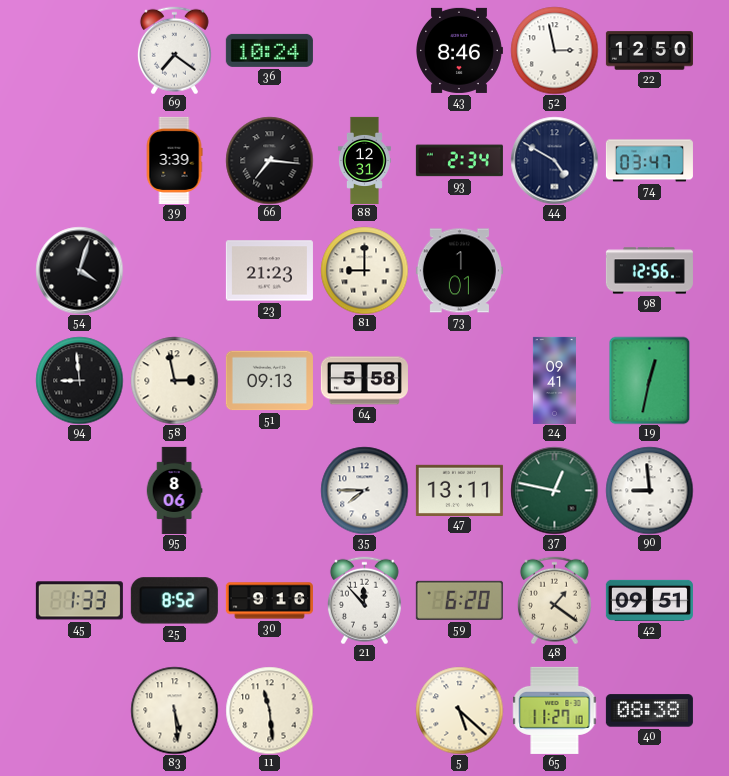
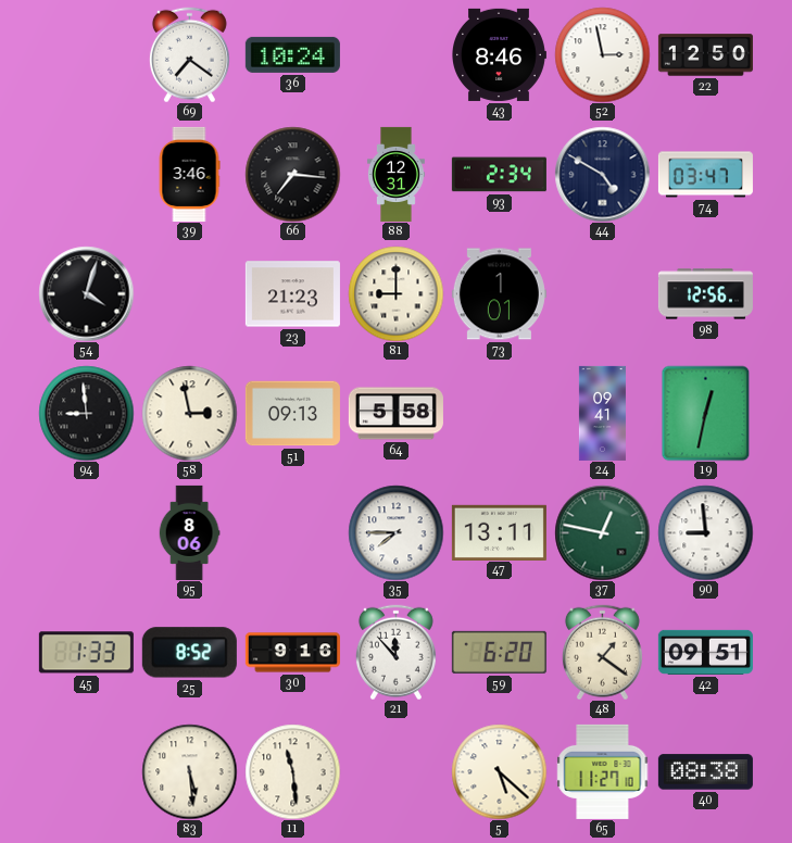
39: 3:39 -> 3:46 (189, 174)
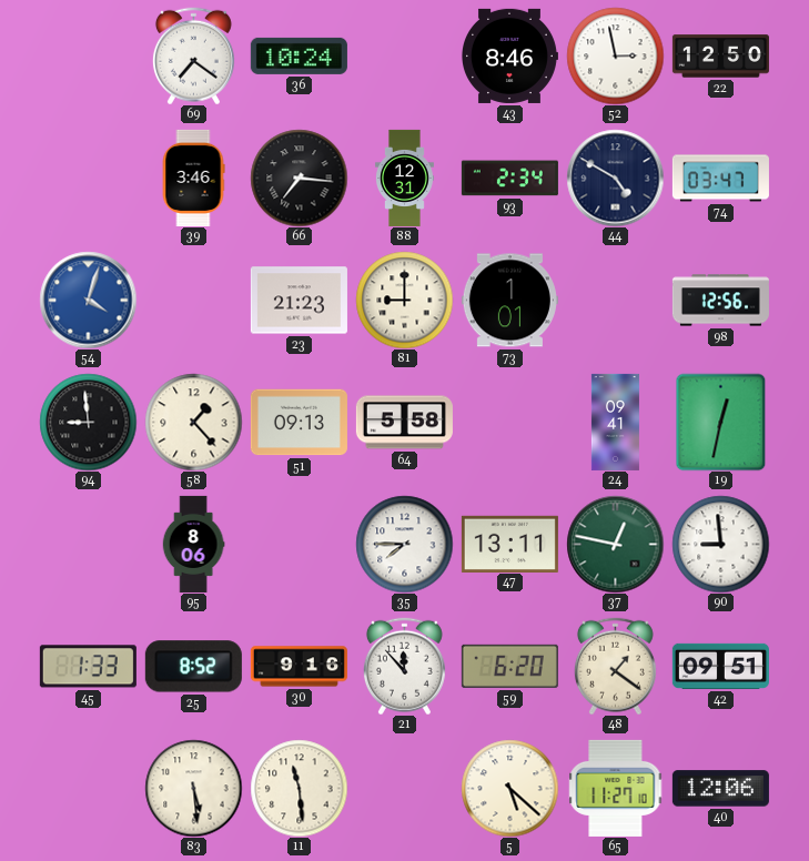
54 dial: black -> blue (88, 300)
58: 2:58 -> 1:23 (193, 422)
40: 08:38 -> 12:06 (720, 789)
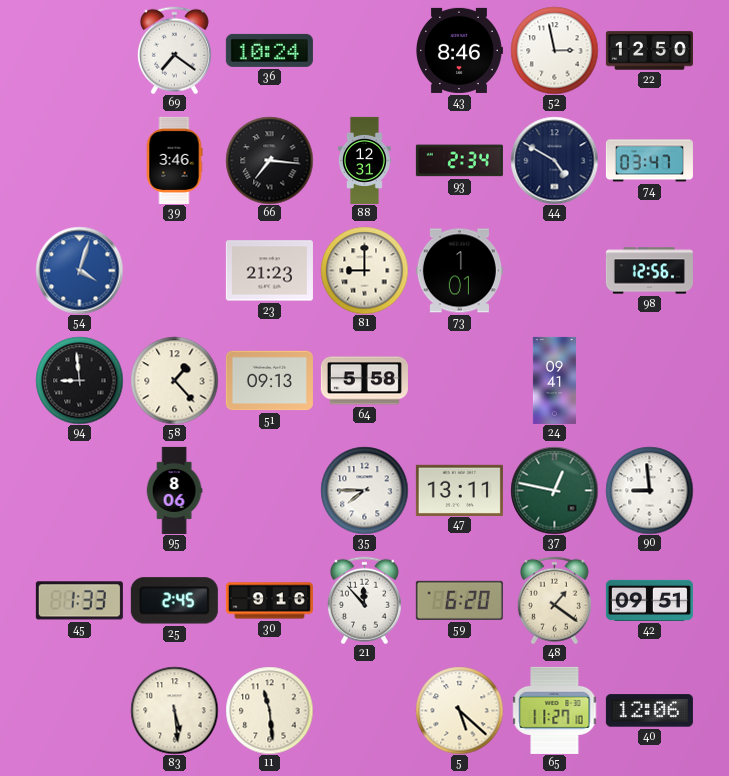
19: 12:32 -> none (721, 422)
25: 8:52 -> 2:45 (174, 601)
